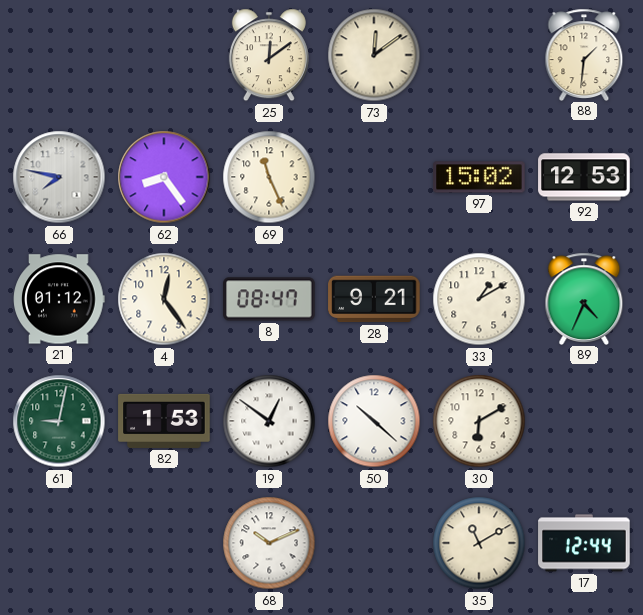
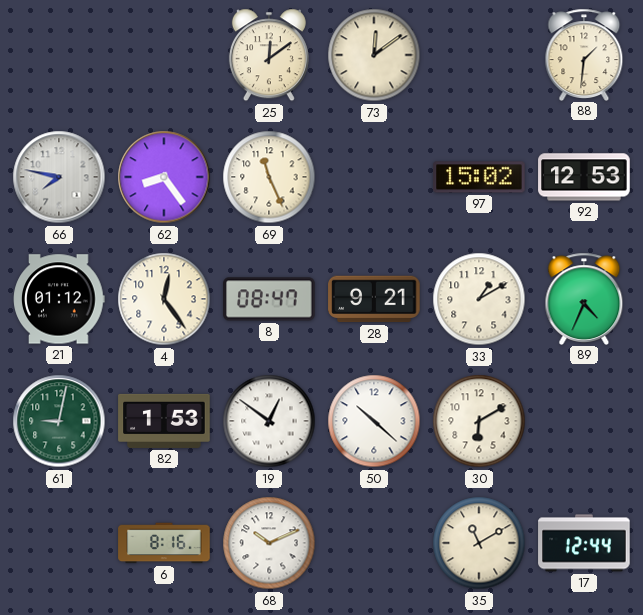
6: none -> 8:16 (164, 543)
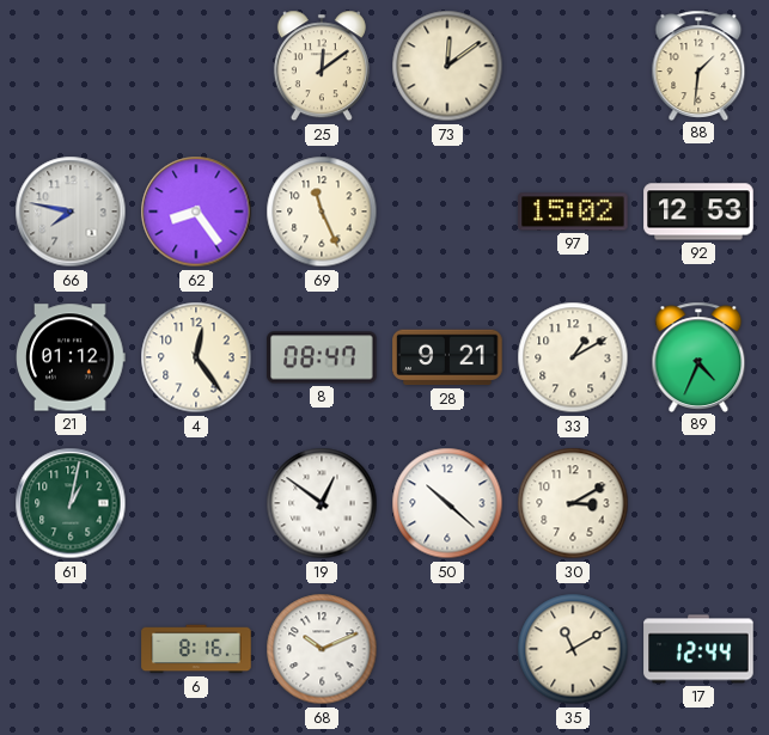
61: 9:02 -> 1:02 (71, 503)
82: 1:53 -> none (164, 421)
30: 6:10 -> 3:10 (573, 503)
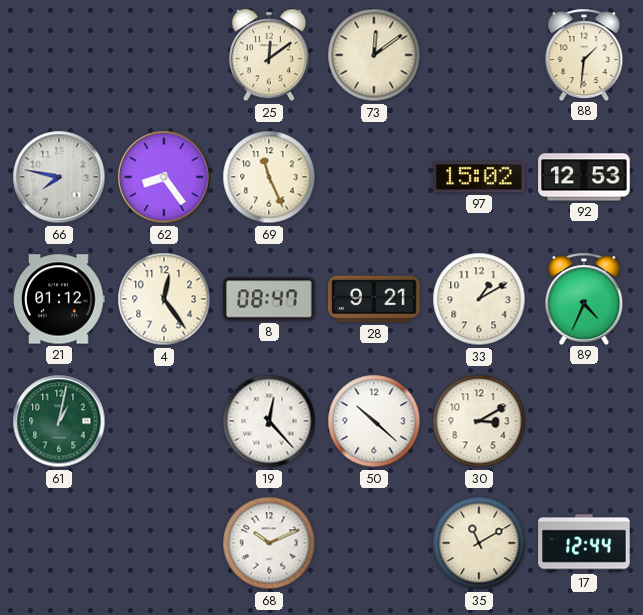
19: 12:51 -> 12:23 (269, 421)
6: 8:16 -> none (196, 649)
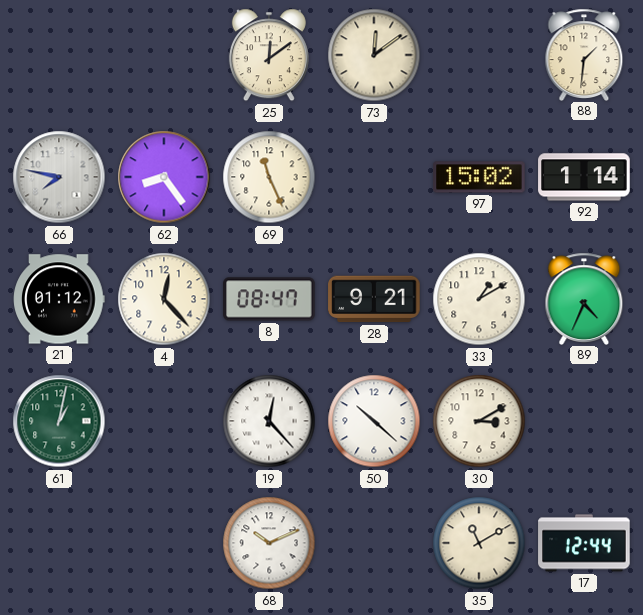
92: 12:53 -> 1:14 (584, 177)
4: 12:24 -> 12:23 (164, 299)
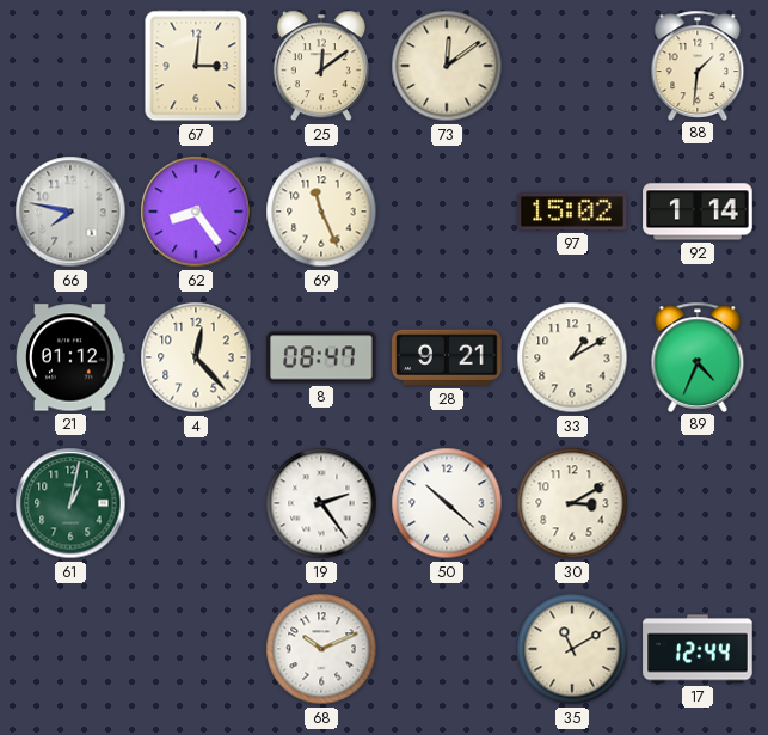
67: none -> 3:01 (196, 66)
19: 12:23 -> 2:24 (321, 503)
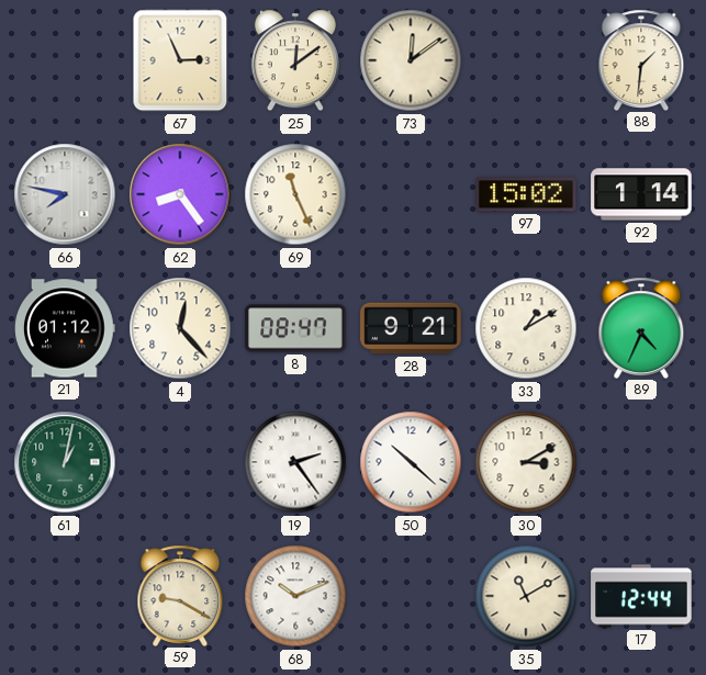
67: 3:01 -> 2:56 (180, 60)
59: none -> 9:20 (180, 595)
